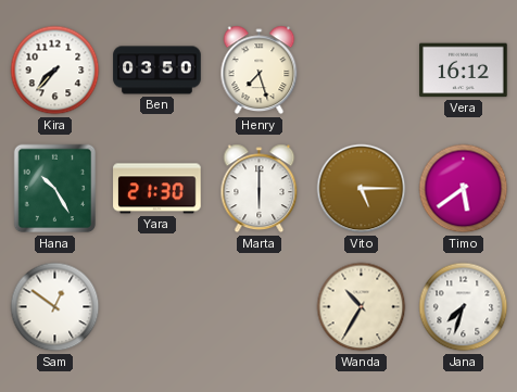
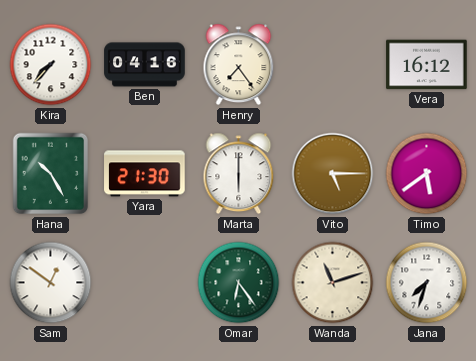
Ben: 03:50 -> 04:16 (145, 65)
Henry: 7:27 -> 7:24 (239, 65)
Omar: none -> 6:24 (239, 283)
Wanda: 10:35 -> 11:12 (333, 283)
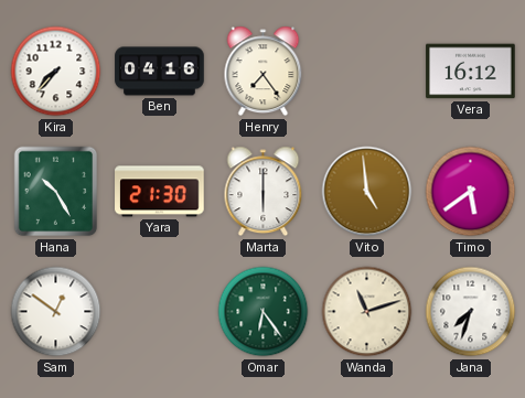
Vito: 5:15 -> 4:59 (367, 192)
